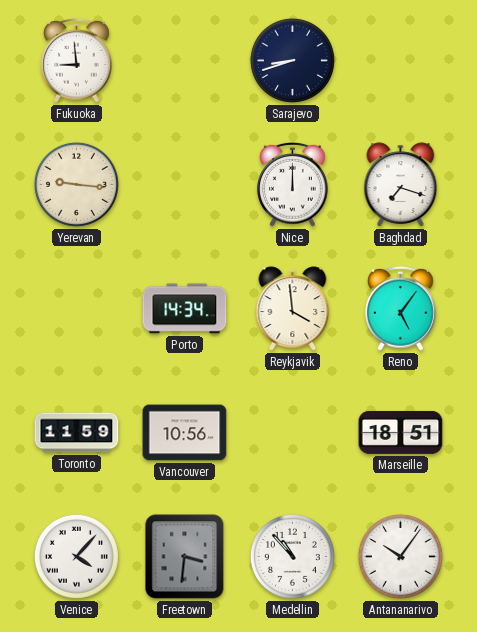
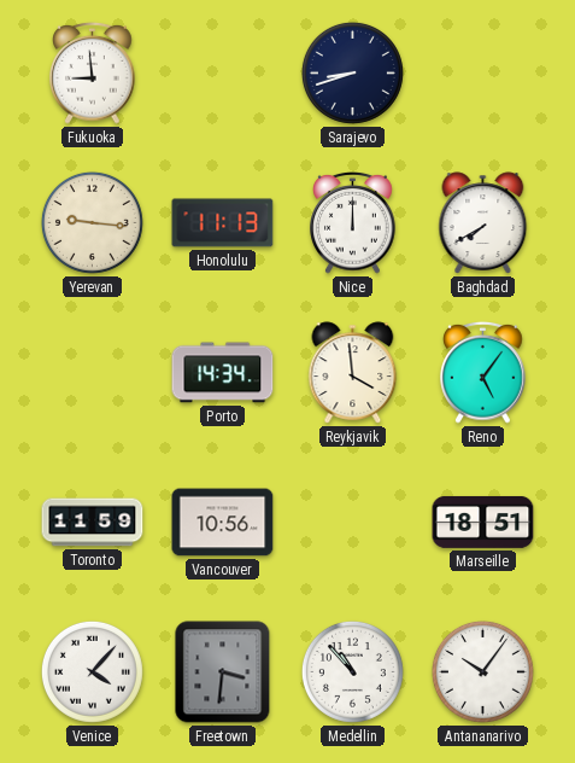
Honolulu: none -> 11:13 (223, 223)
Baghdad: 7:18 -> 7:40 (483, 223)
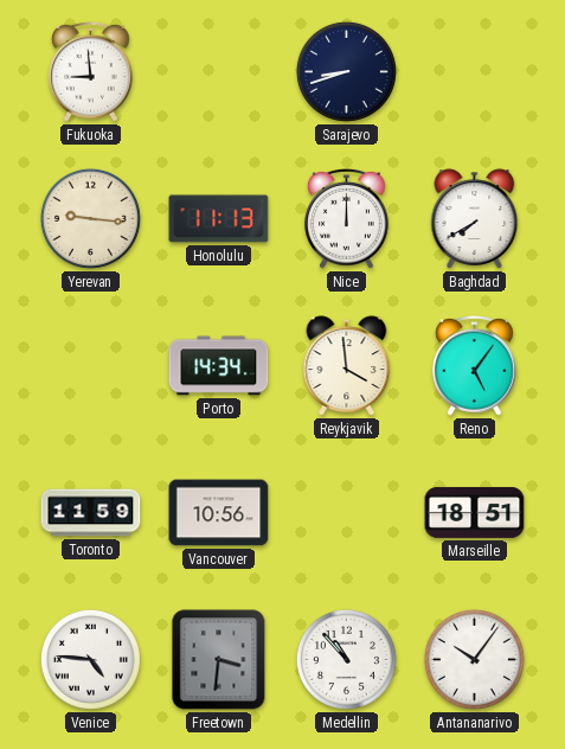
Venice: 4:07 -> 4:46 (90, 659)
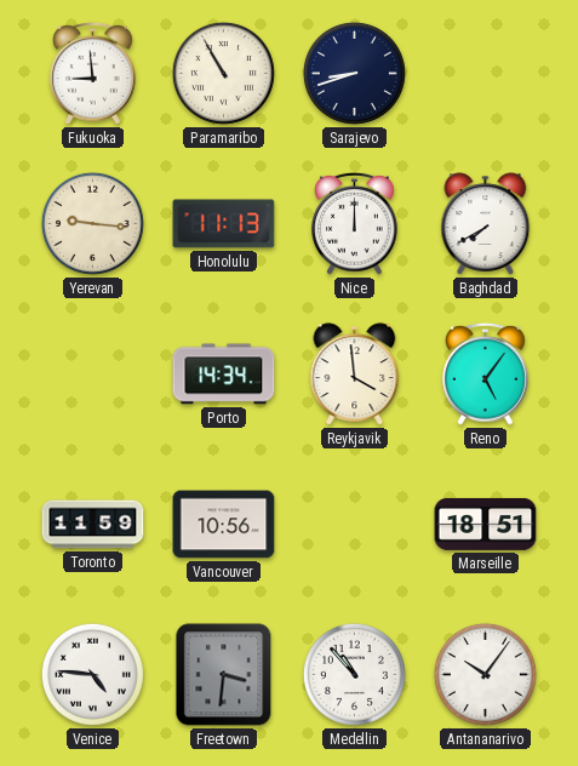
Paramaribo: none -> 10:55 (223, 73)
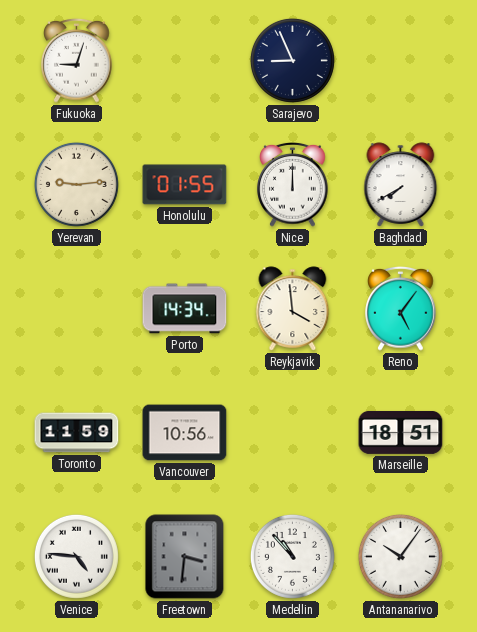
Fukuoka: 8:59 -> 9:03 (77, 60)
Paramaribo: 10:55 -> none (223, 73)
Sarajevo: 8:42 -> 8:56 (292, 60)
Yerevan: 9:16 -> 9:14 (76, 184)
Honolulu: 11:13 -> 01:55 (185, 185)
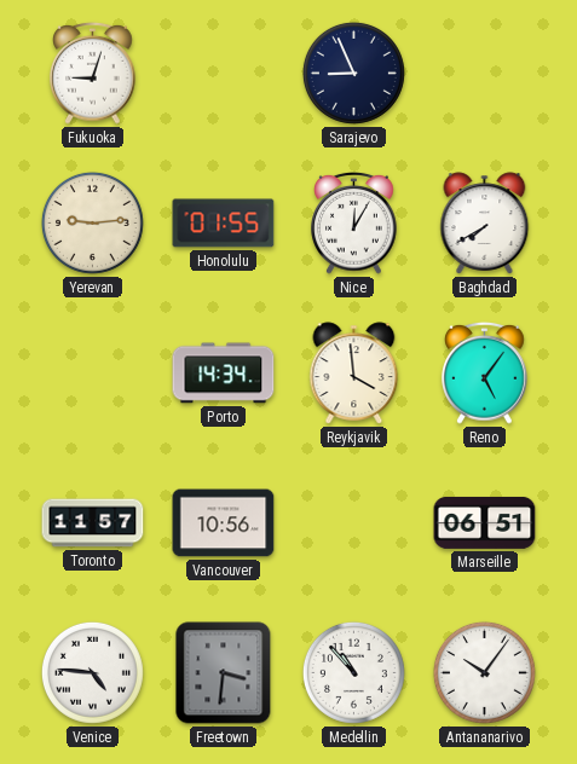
Nice: 12:00 -> 12:05 (354, 222)
Toronto: 11:59 -> 11:57 (93, 523)
Marseille: 18:51 -> 06:51 (485, 523)
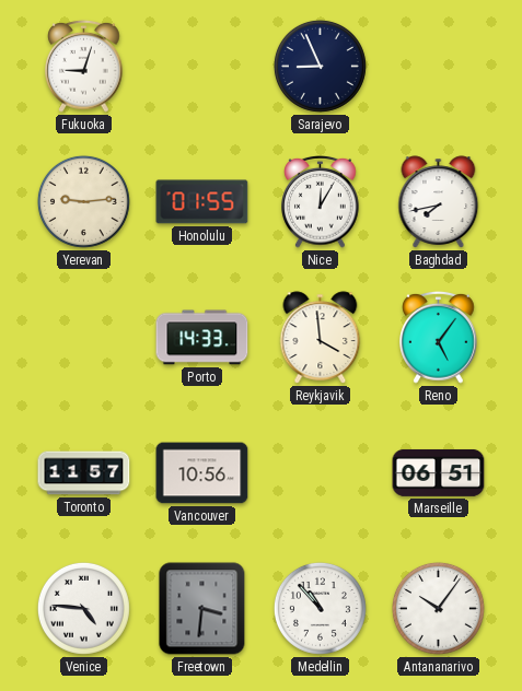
Baghdad: 7:40 -> 7:43 (439, 202)
Porto: 14:34 -> 14:33 (202, 338)
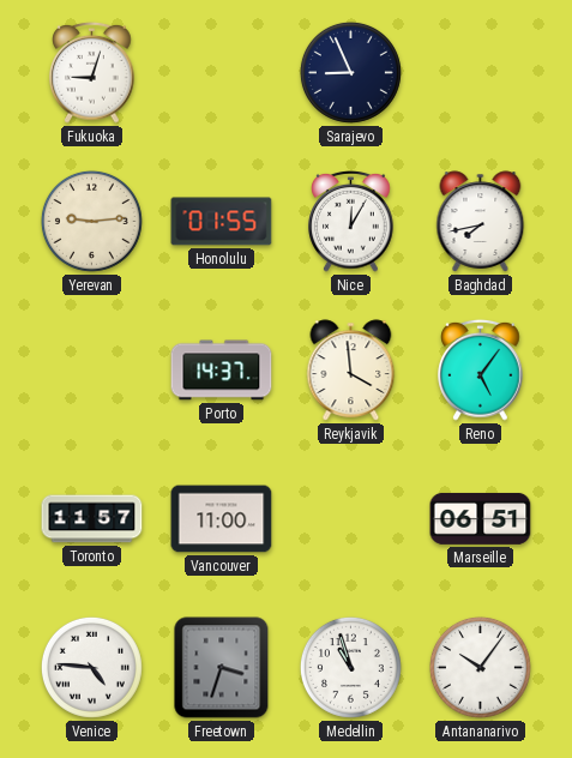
Porto: 14:33 -> 14:37 (222, 371)
Vancouver: 10:56 -> 11:00 (222, 519)
Freetown: 3:31 -> 3:33 (222, 668)
Medellin: 10:53 -> 10:57 (350, 667)
